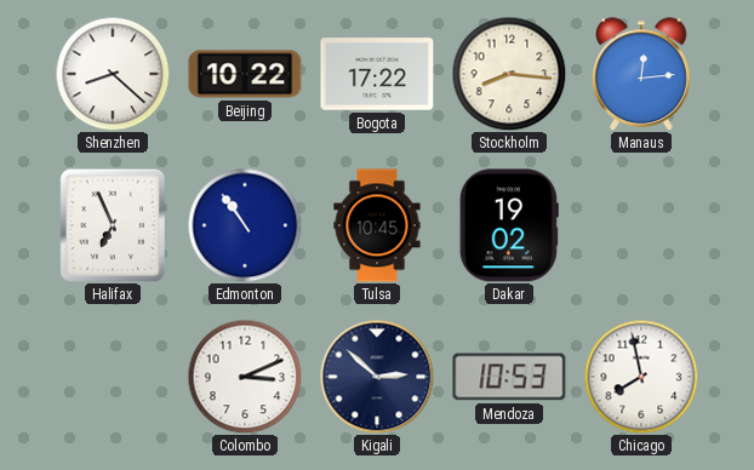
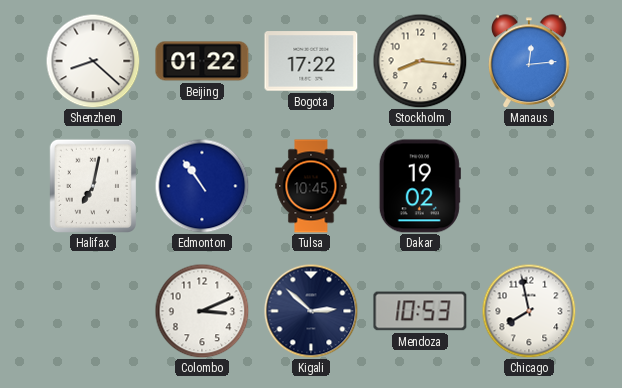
Beijing: 10:22 -> 01:22 (202, 61)
Halifax: 6:56 -> 7:02 (92, 185)
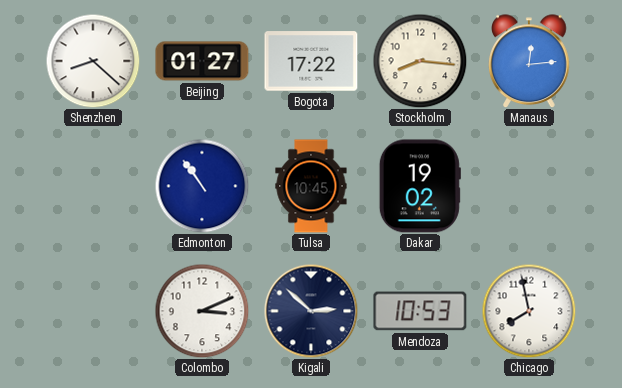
Beijing: 01:22 -> 01:27 (202, 61)
Halifax: 7:02 -> none (92, 185)
